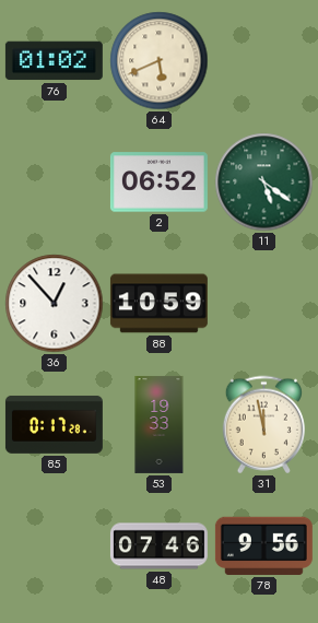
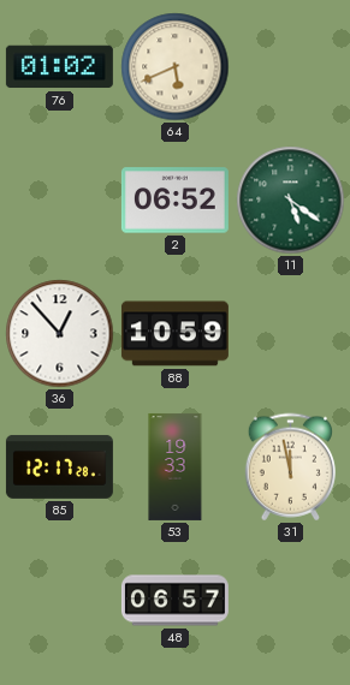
85: 0:17 -> 12:17 (59, 466)
48: 07:46 -> 06:57 (174, 601)
78: 9:56 -> none (263, 545)
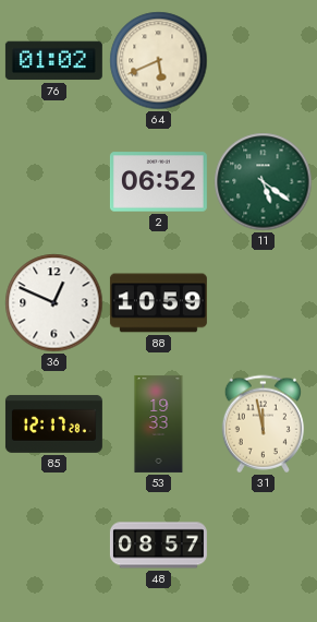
36: 12:53 -> 12:49 (54, 303)
48: 06:57 -> 08:57 (158, 546)
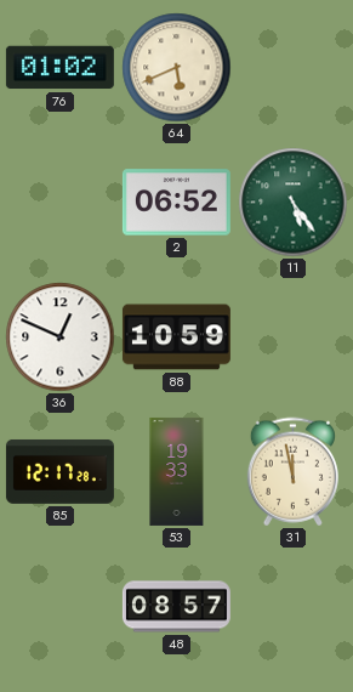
11: 5:21 -> 5:24 (294, 203)
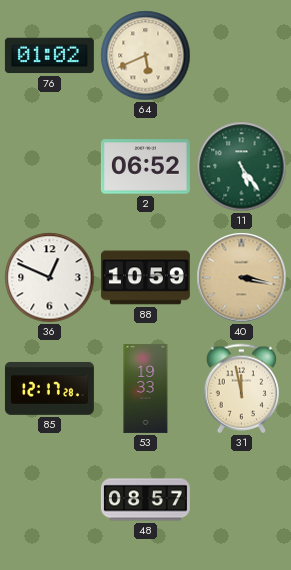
40: none -> 3:17 (242, 278)
